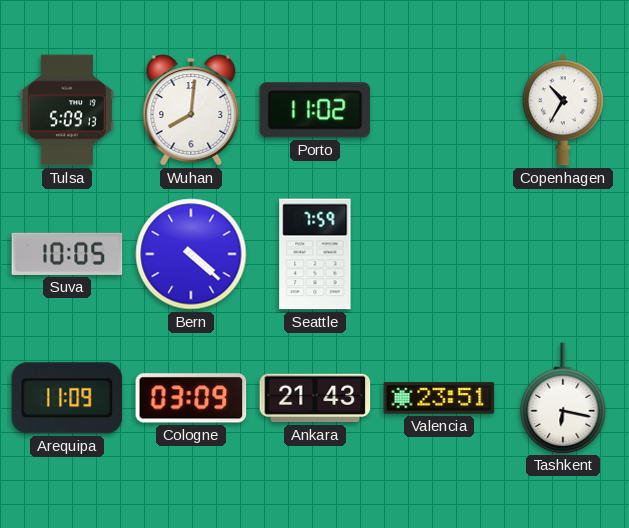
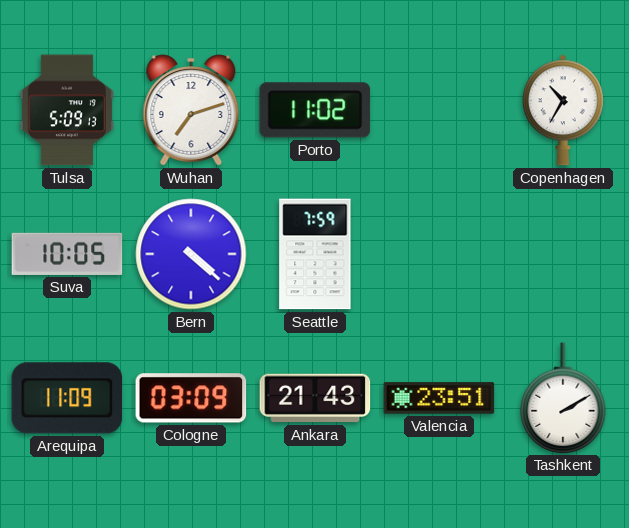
Wuhan: 8:01 -> 7:12 (191, 110)
Tashkent: 6:17 -> 2:10 (563, 398)
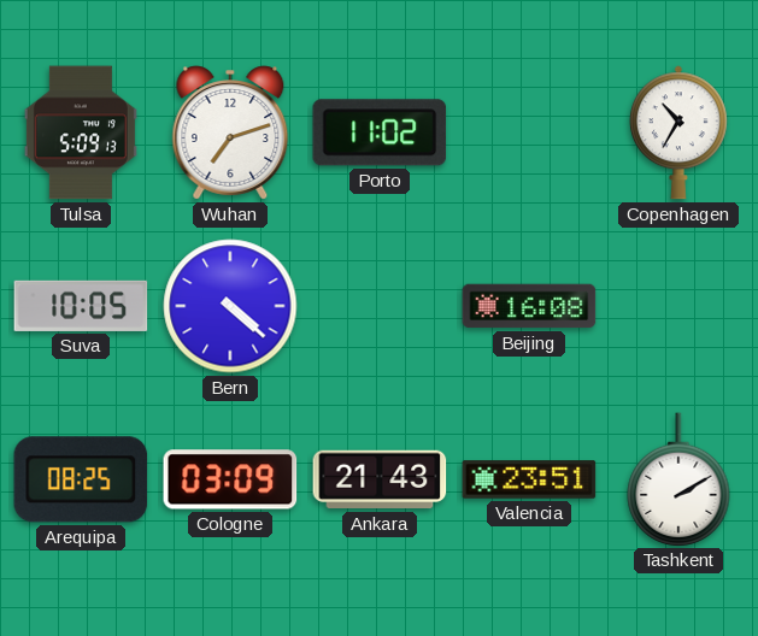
Seattle: 7:59 -> none (315, 254)
Beijing: none -> 16:08 (529, 306)
Arequipa: 11:09 -> 08:25 (81, 479)
